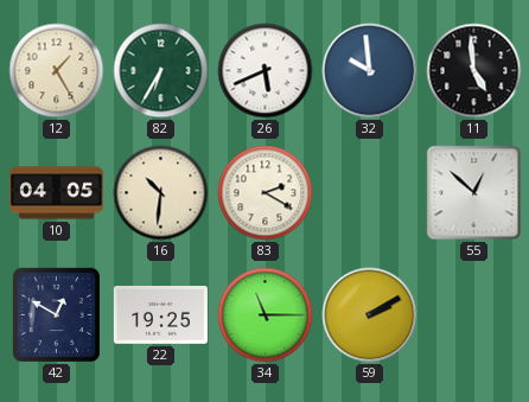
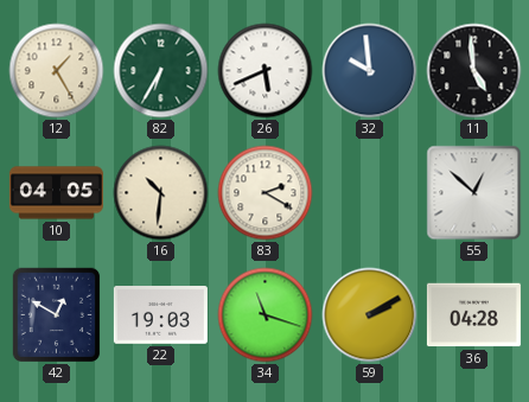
22: 19:25 -> 19:03 (160, 315)
34: 11:15 -> 11:18 (266, 315)
36: none -> 04:28 (473, 315)
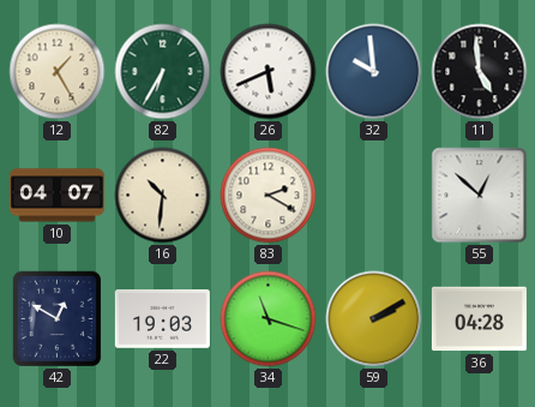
10: 04:05 -> 04:07 (56, 196)
